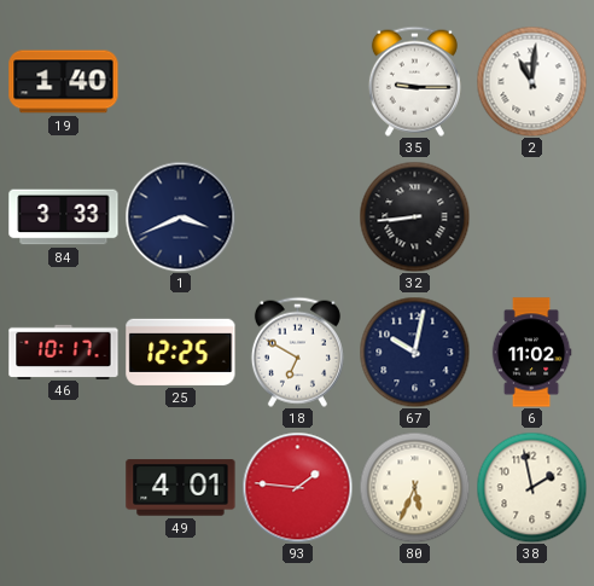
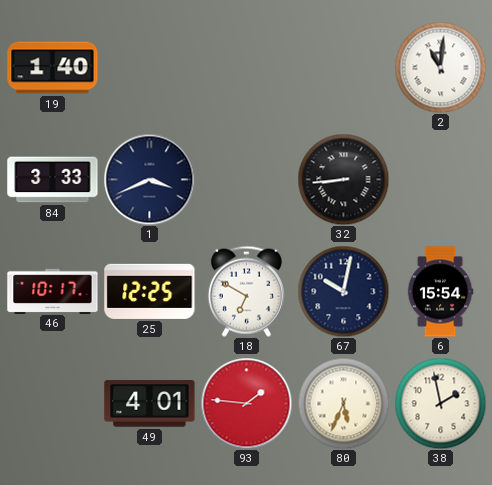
35: 9:15 -> none (414, 81)
6: 11:02 -> 15:54 (440, 292)
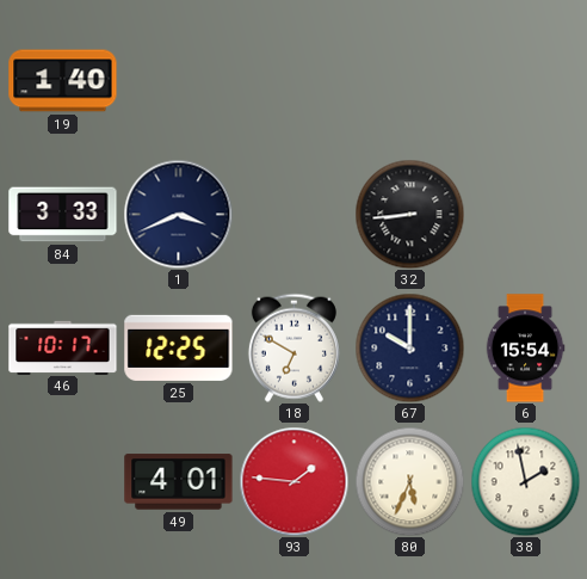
2: 11:01 -> none (440, 67)
67: 10:02 -> 10:00 (409, 347)
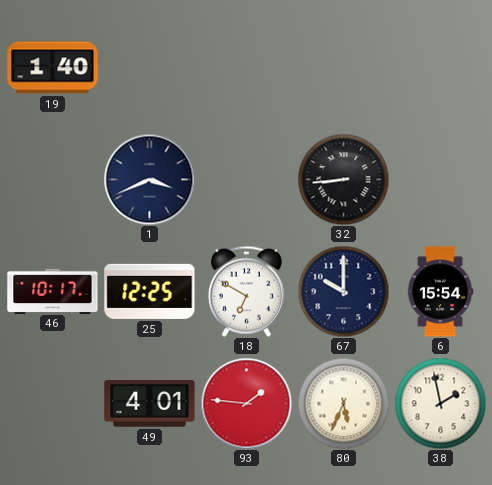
84: 3:33 -> none (63, 215)
